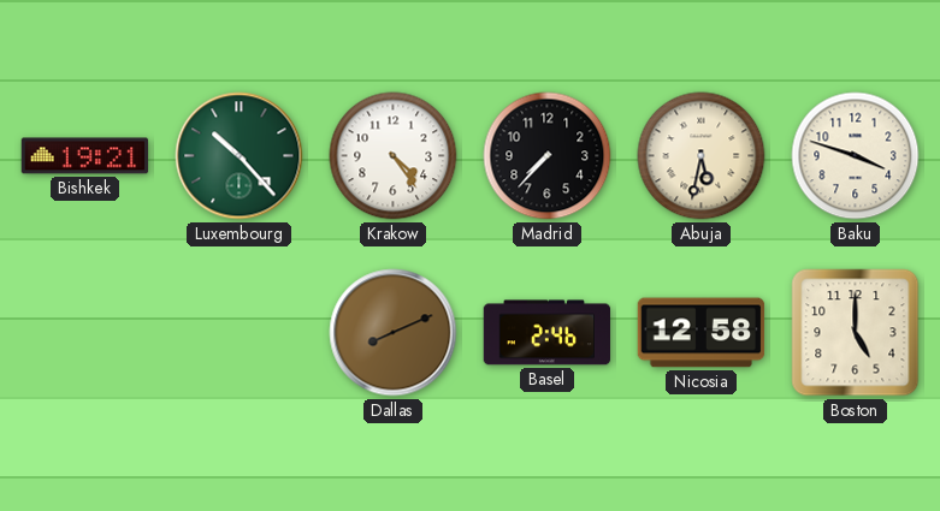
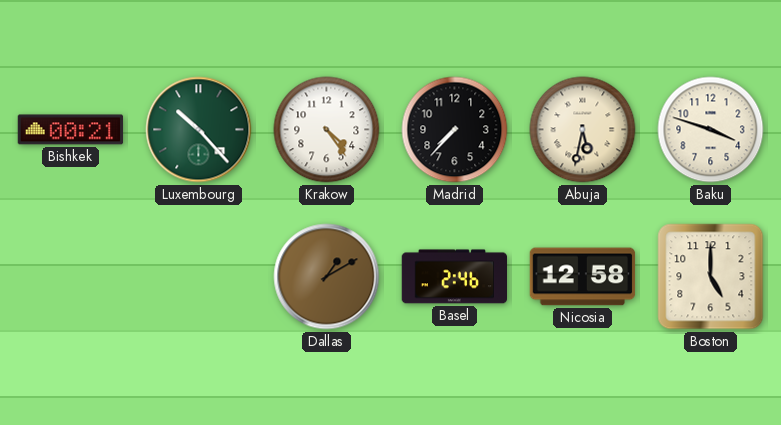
Bishkek: 19:21 -> 00:21 (71, 130)
Dallas: 8:11 -> 1:10 (327, 277)
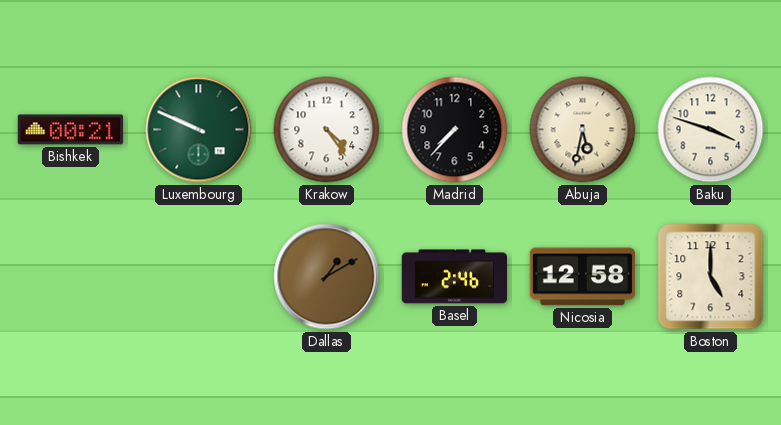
Luxembourg: 10:23 -> 9:49 (199, 130)
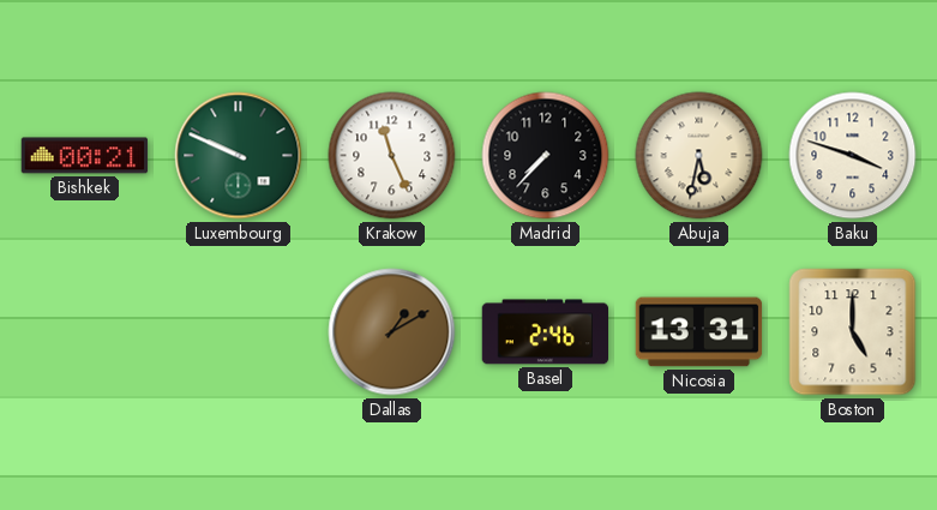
Krakow: 4:24 -> 11:26 (392, 156)
Nicosia: 12:58 -> 13:31 (699, 332)
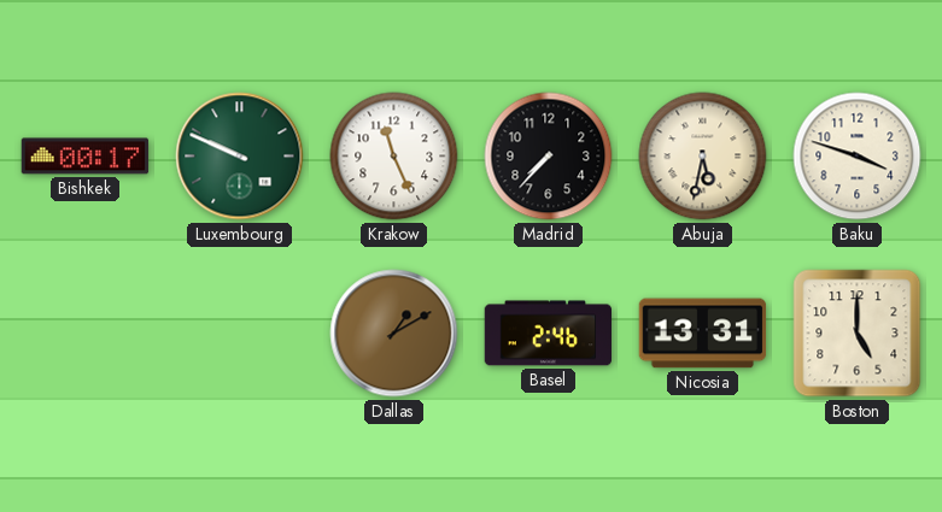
Bishkek: 00:21 -> 00:17 (86, 157)
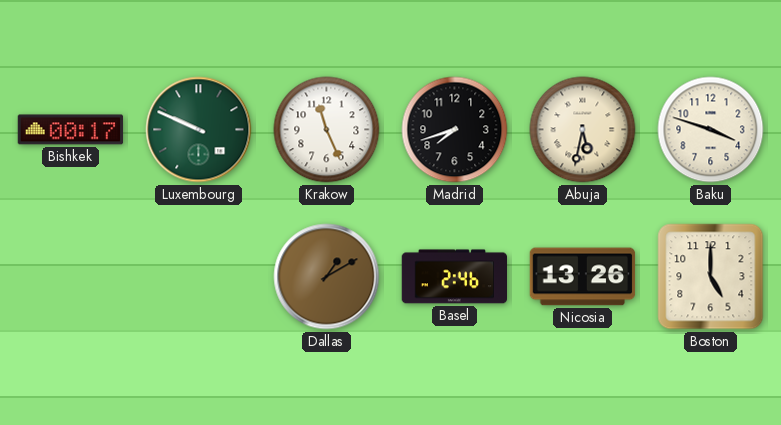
Madrid: 7:37 -> 7:42 (455, 130)
Nicosia: 13:31 -> 13:26 (583, 277)
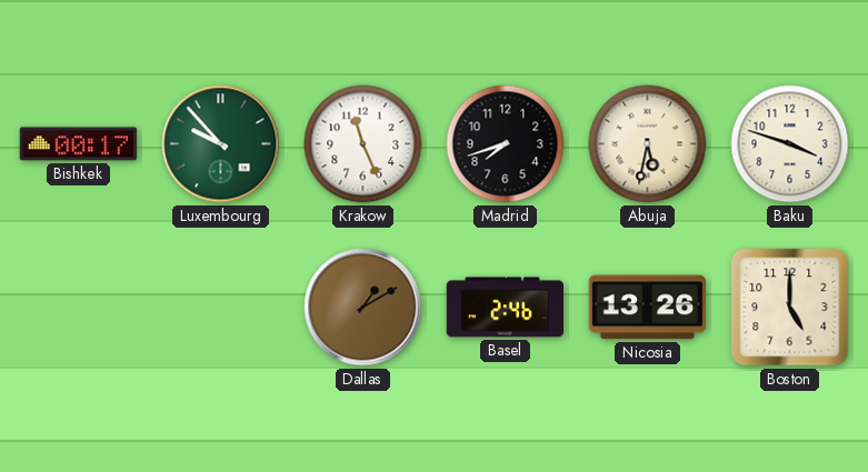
Luxembourg: 9:49 -> 9:53 (221, 144)
